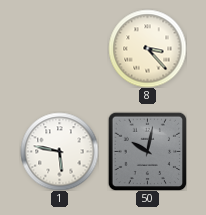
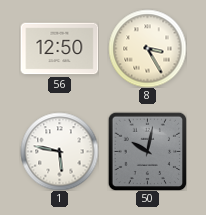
56: none -> 12:50 (59, 49)
8: 3:23 -> 3:25 (147, 48)
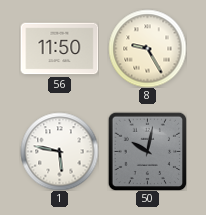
56: 12:50 -> 11:50 (59, 49)
8: 3:25 -> 9:25 (147, 48)
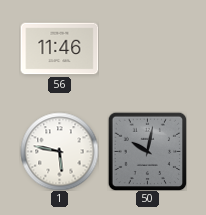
56: 11:50 -> 11:46 (59, 49)
8: 9:25 -> none (147, 48)
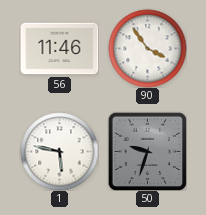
90: none -> 3:54 (147, 48)
50: 10:02 -> 9:33 (147, 151)
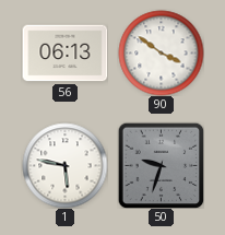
56: 11:46 -> 06:13 (64, 54)
90: 3:54 -> 3:51 (161, 52)
